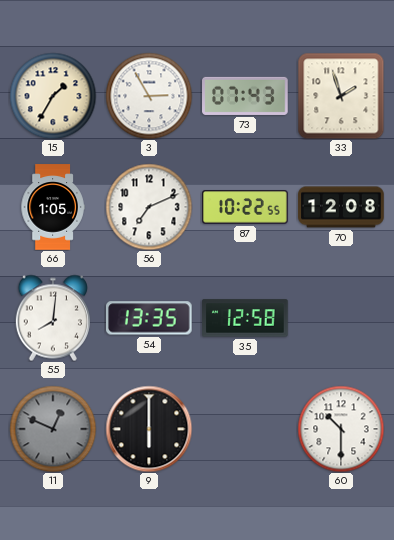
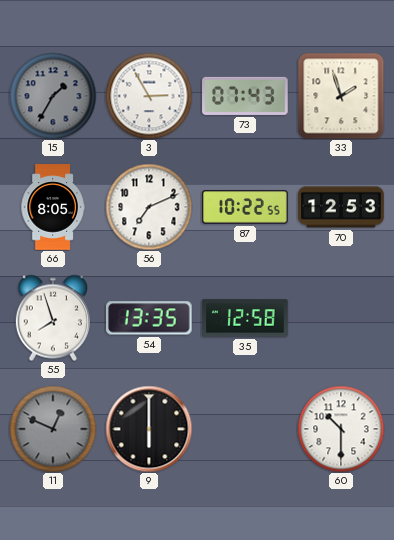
15 dial: cream -> grey (53, 96)
66: 1:05 -> 8:05 (53, 207)
70: 12:08 -> 12:53 (341, 207)
55: 8:01 -> 7:57 (53, 318)
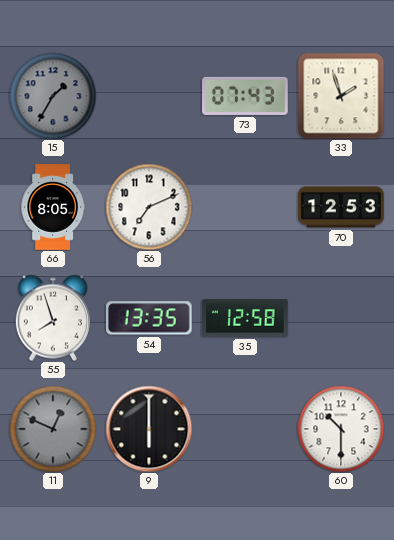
3: 2:55 -> none (149, 96)
87: 10:22 -> none (245, 207)
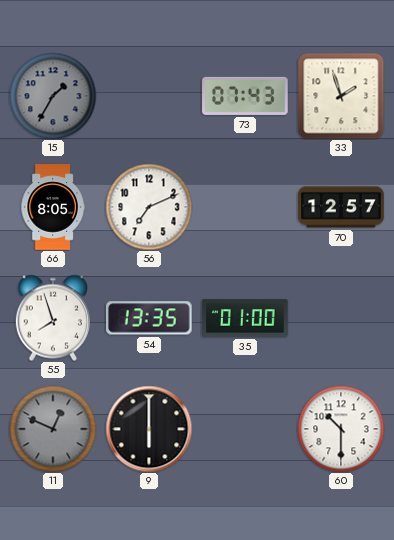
70: 12:53 -> 12:57 (341, 207)
35: 12:58 -> 01:00 (245, 318)
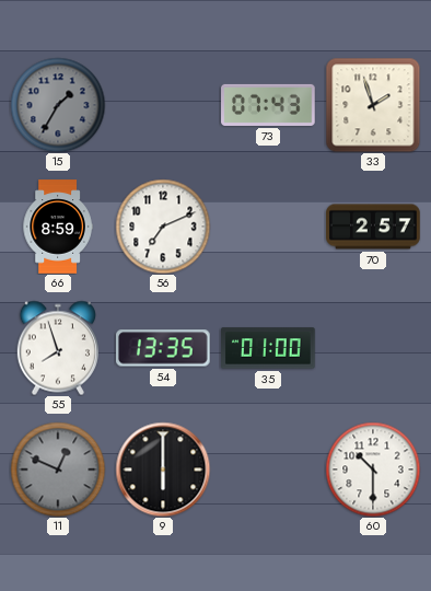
66: 8:05 -> 8:59 (58, 227)
70: 12:57 -> 2:57 (373, 227)
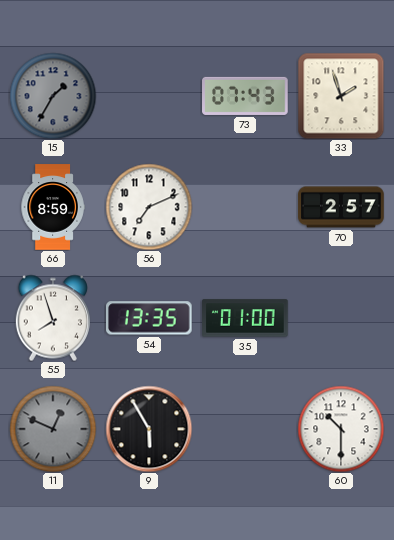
9: 6:00 -> 5:55 (149, 429)
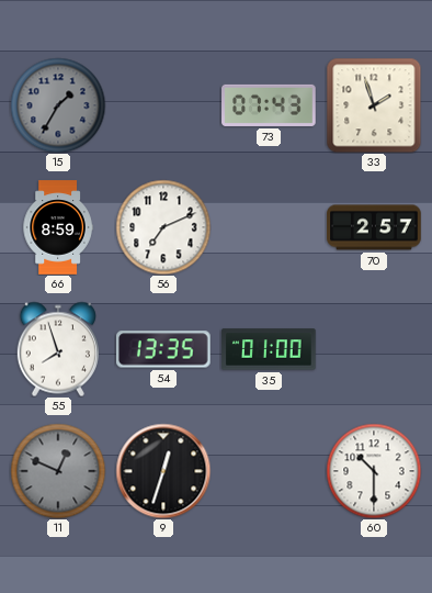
9: 5:55 -> 12:33 (163, 471)
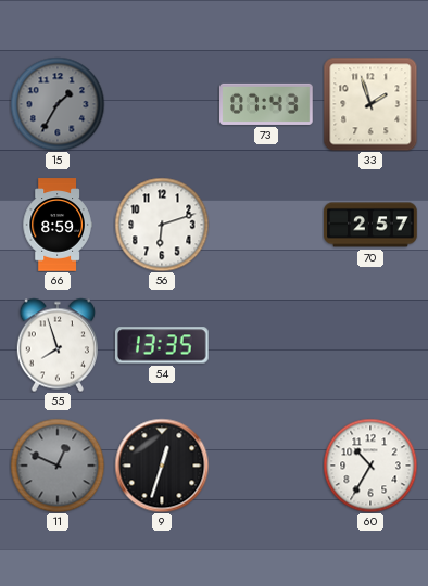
56: 7:11 -> 6:12 (162, 225)
35: 01:00 -> none (269, 349)
60: 10:30 -> 10:35 (370, 466)
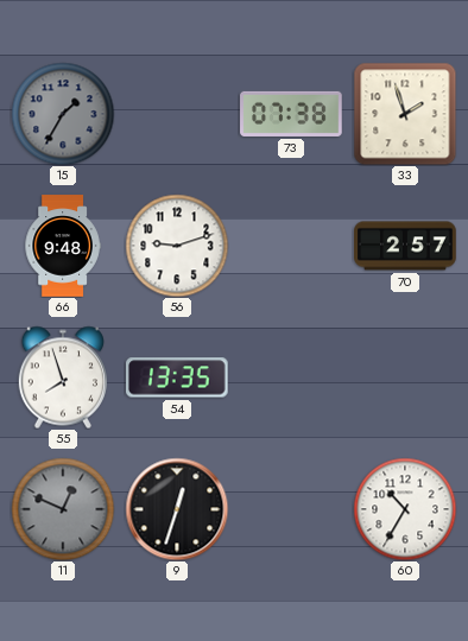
73: 07:43 -> 07:38 (291, 114)
66: 8:59 -> 9:48 (63, 246)
56: 6:12 -> 9:12 (177, 246)
